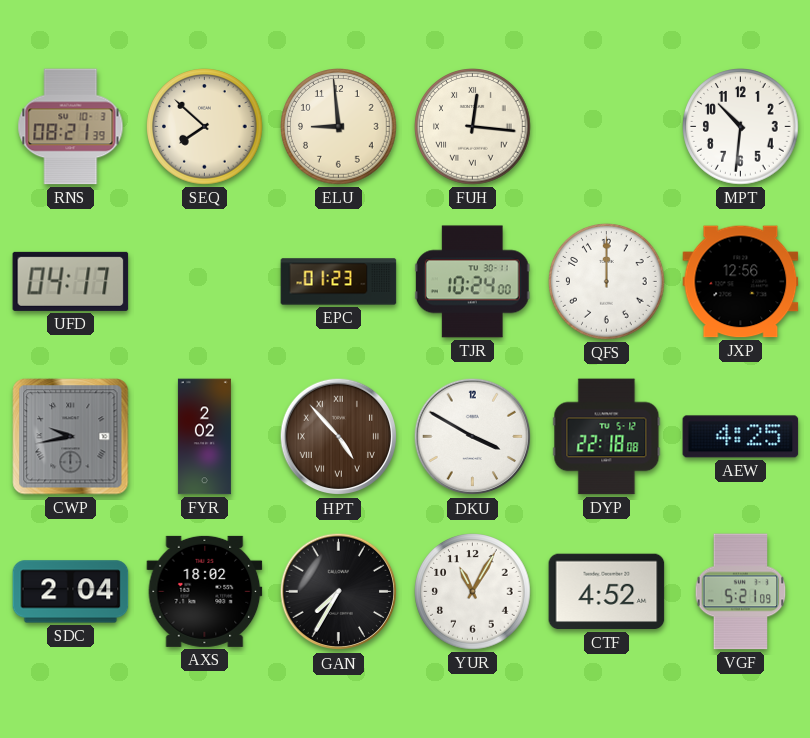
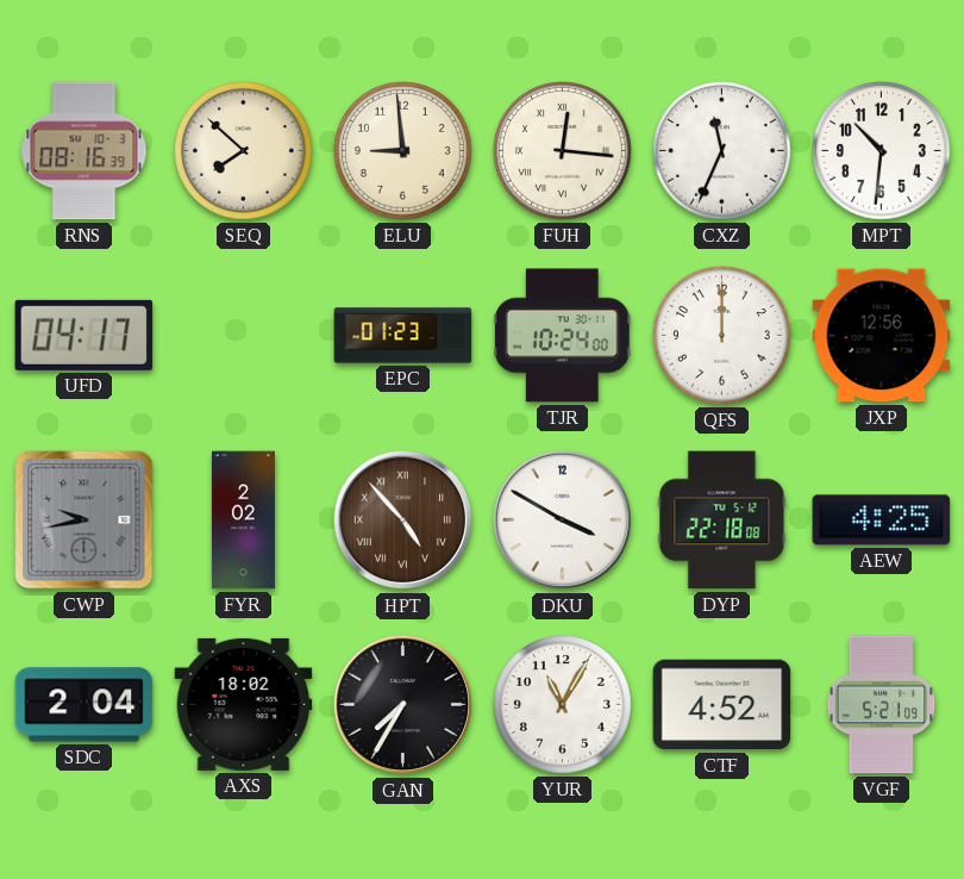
RNS: 08:21 -> 08:16 (84, 151)
CXZ: none -> 11:34 (722, 151)
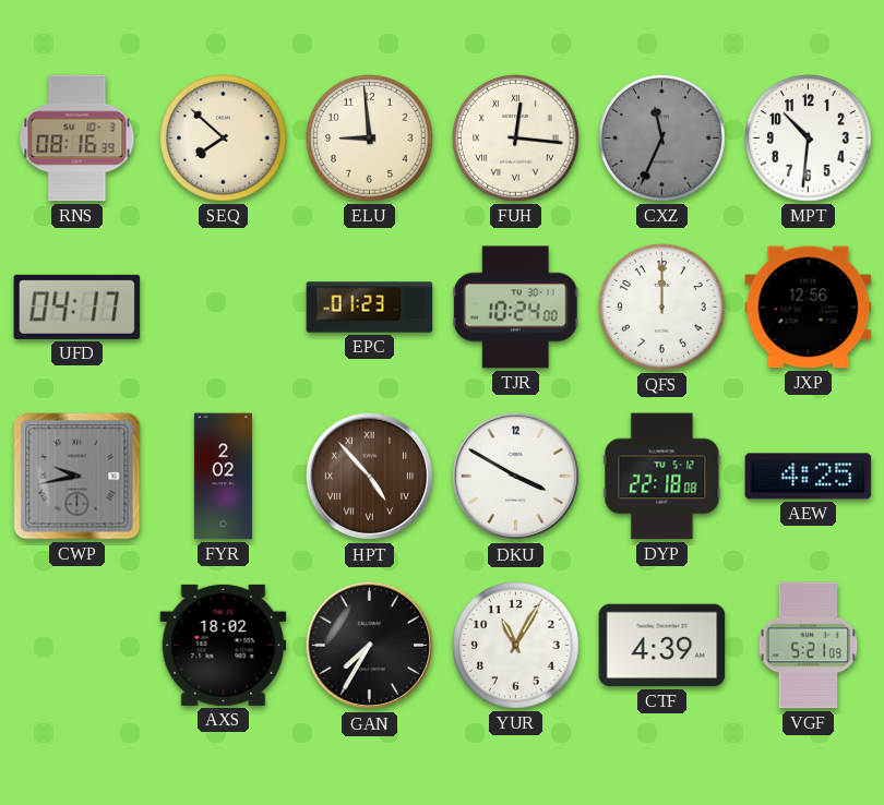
CXZ dial: white -> grey (662, 139)
SDC: 2:04 -> none (84, 705)
CTF: 4:52 -> 4:39 (662, 646)
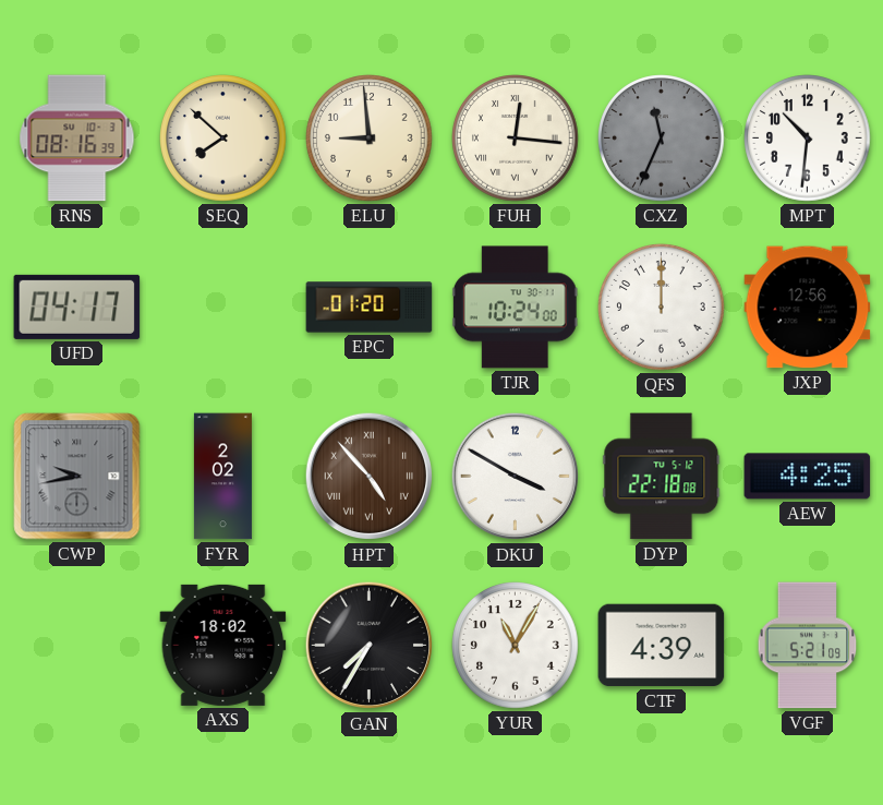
EPC: 01:23 -> 01:20 (370, 308)
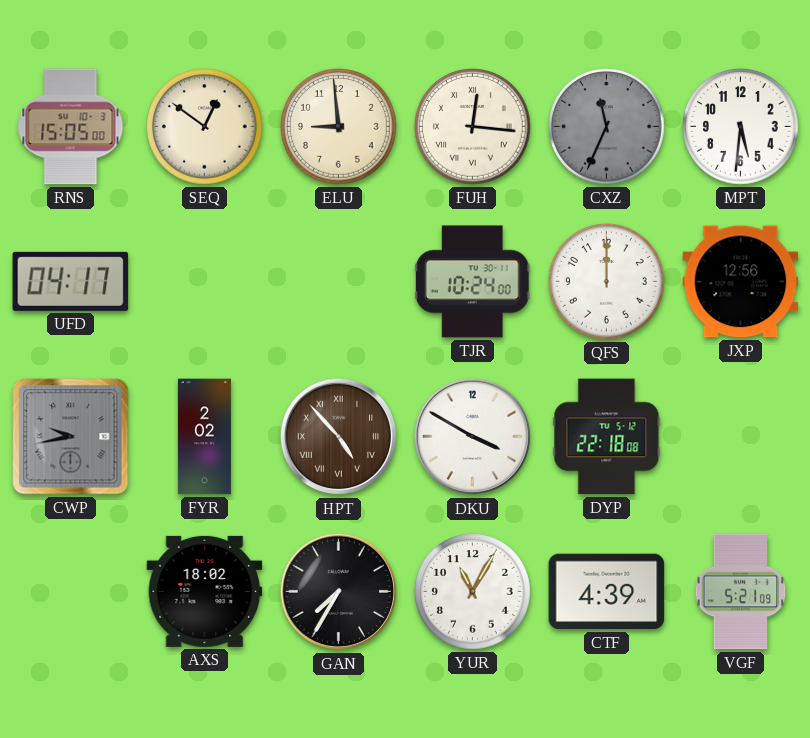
RNS: 08:16 -> 15:05 (71, 127)
SEQ: 7:52 -> 12:51 (205, 127)
MPT: 10:31 -> 5:31 (741, 127)
EPC: 01:20 -> none (370, 308)
AEW: 4:25 -> none (808, 477)
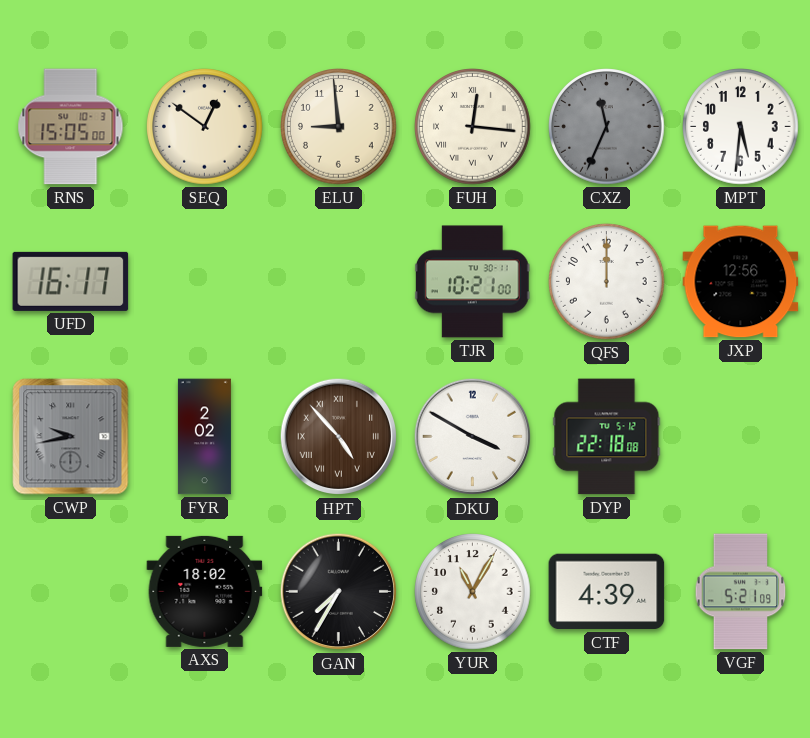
UFD: 04:17 -> 16:17 (71, 281)
TJR: 10:24 -> 10:21 (472, 282)
